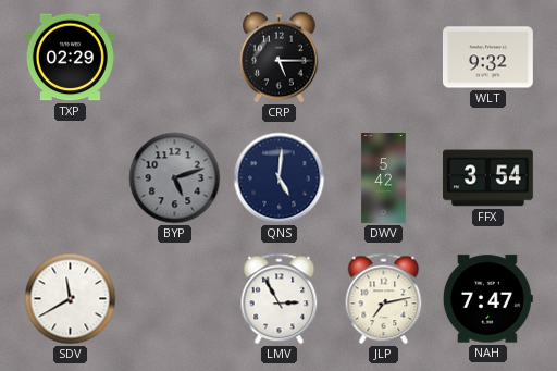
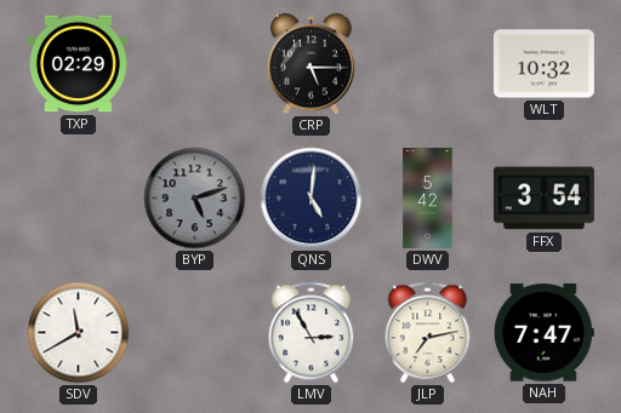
WLT: 9:32 -> 10:32 (543, 64)
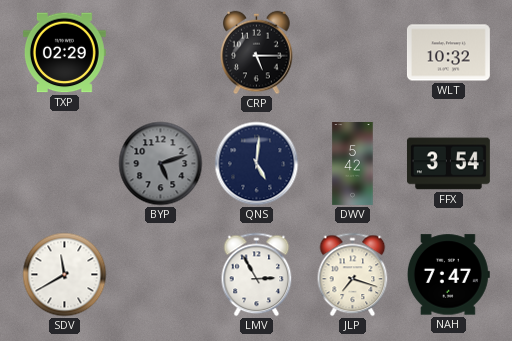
JLP: 7:13 -> 7:18 (353, 275)
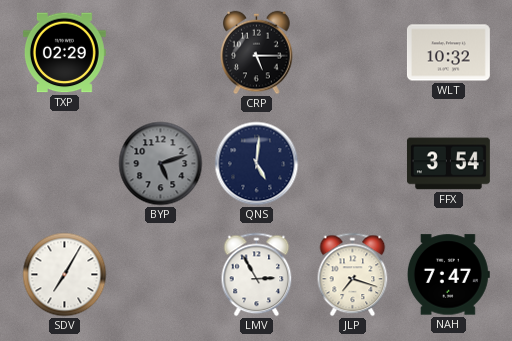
DWV: 5:42 -> none (353, 164)
SDV: 11:40 -> 7:05 (65, 275)
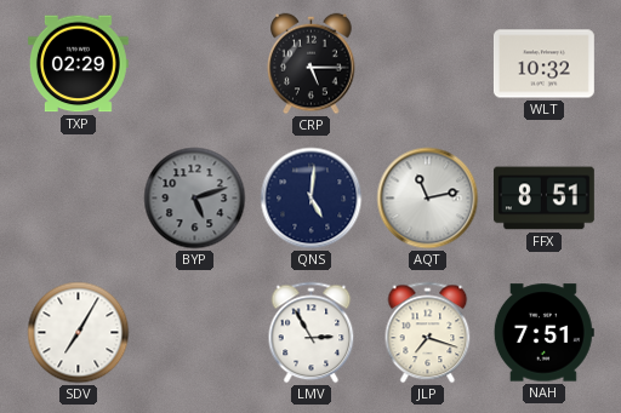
AQT: none -> 11:13 (428, 199)
FFX: 3:54 -> 8:51 (543, 199)
NAH: 7:47 -> 7:51 (543, 333)
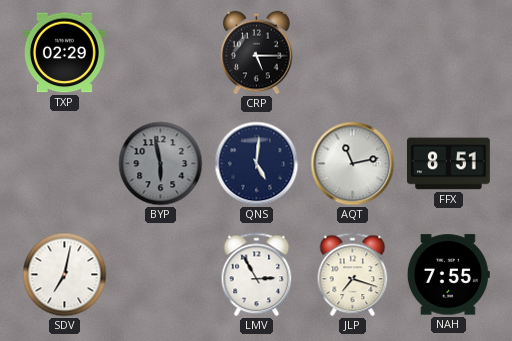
WLT: 10:32 -> none (543, 64)
BYP: 5:12 -> 5:58 (161, 164)
SDV: 7:05 -> 7:02 (65, 275)
NAH: 7:51 -> 7:55 (448, 275)
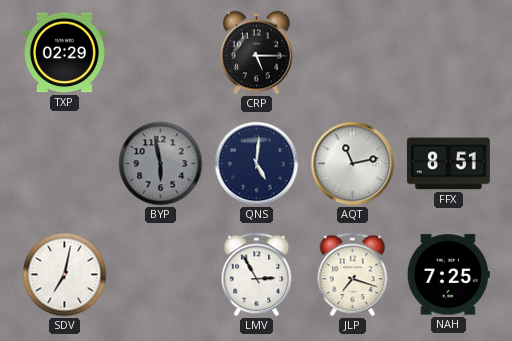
NAH: 7:55 -> 7:25 (448, 275)
